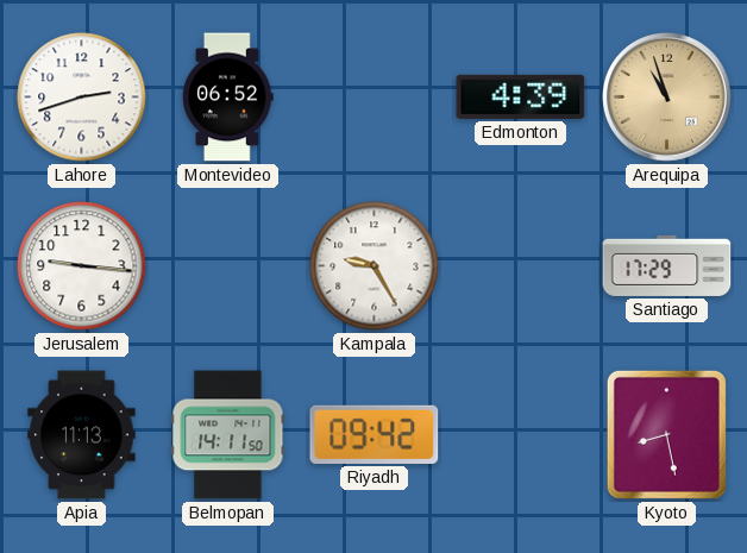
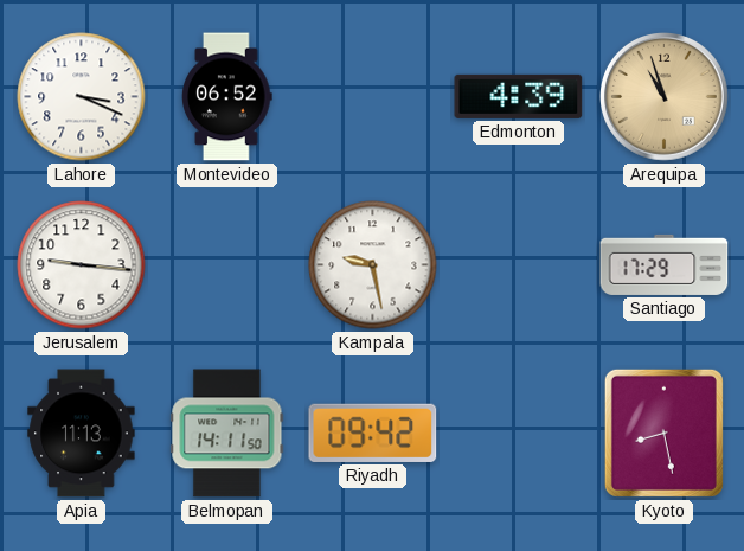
Lahore: 2:42 -> 3:19 (82, 97)
Kampala: 9:25 -> 9:28 (373, 265)
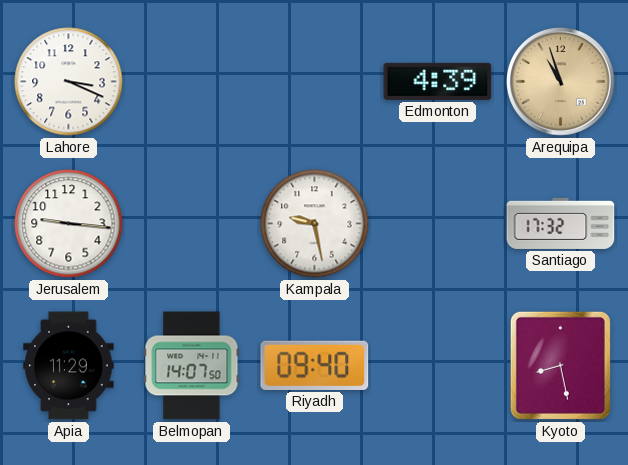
Montevideo: 06:52 -> none (227, 97)
Santiago: 17:29 -> 17:32 (561, 223)
Apia: 11:13 -> 11:29 (69, 366)
Belmopan: 14:11 -> 14:07 (192, 366)
Riyadh: 09:42 -> 09:40 (315, 365)
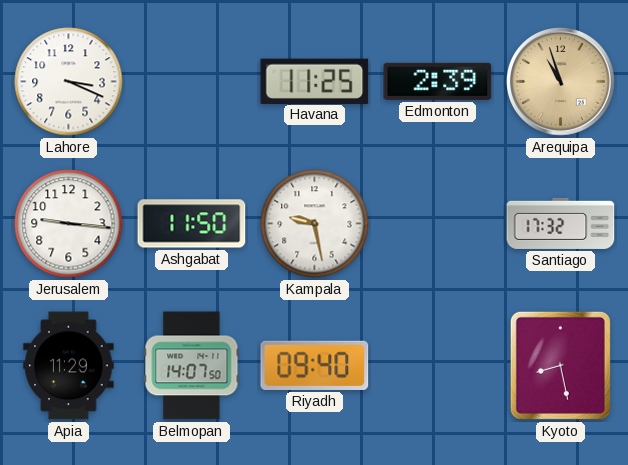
Havana: none -> 11:25 (315, 81)
Edmonton: 4:39 -> 2:39 (438, 81)
Ashgabat: none -> 11:50 (192, 224)
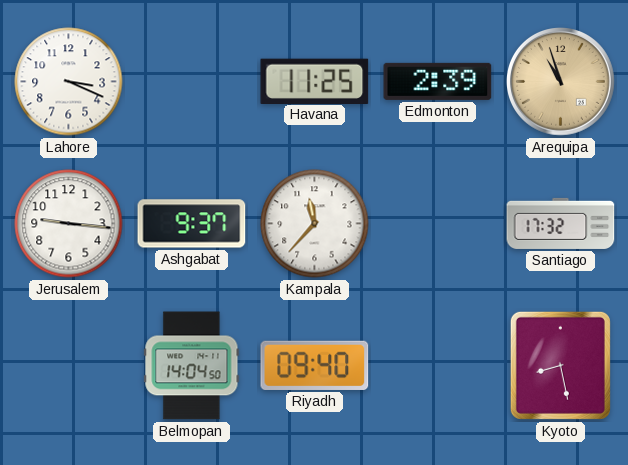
Ashgabat: 11:50 -> 9:37 (192, 224)
Kampala: 9:28 -> 11:37 (315, 224)
Apia: 11:29 -> none (69, 366)
Belmopan: 14:07 -> 14:04 (192, 366)
